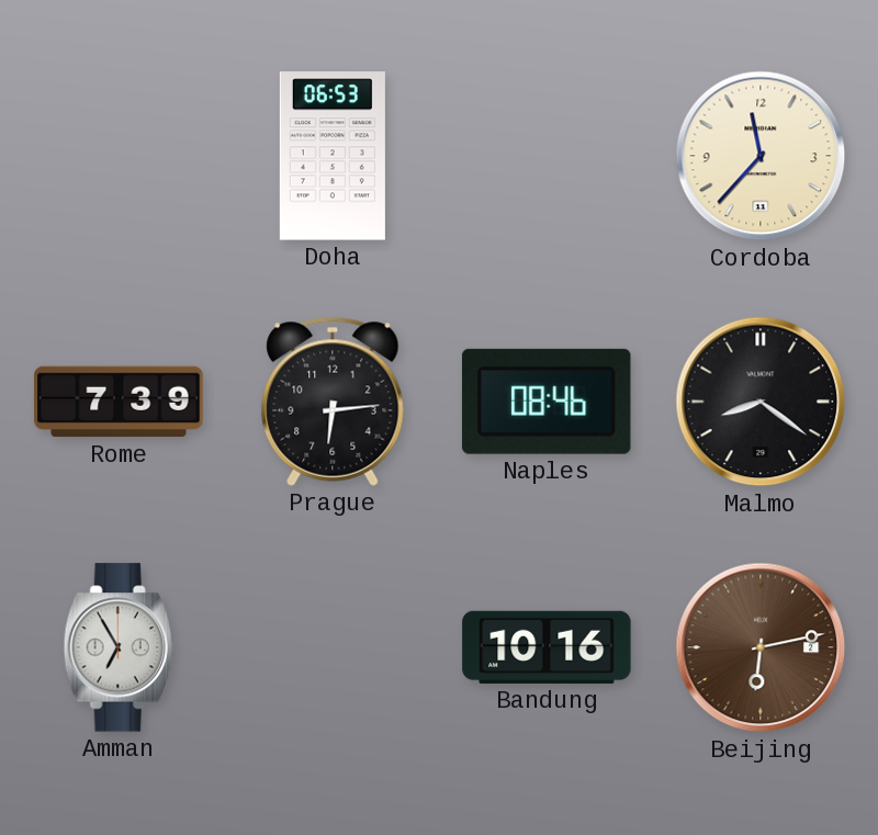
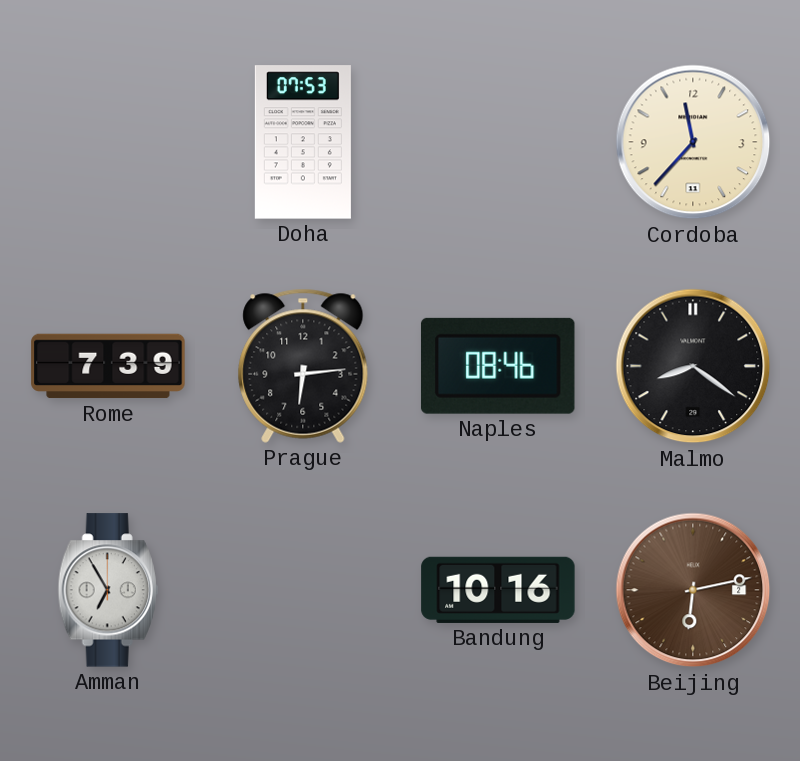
Doha: 06:53 -> 07:53 (303, 142)
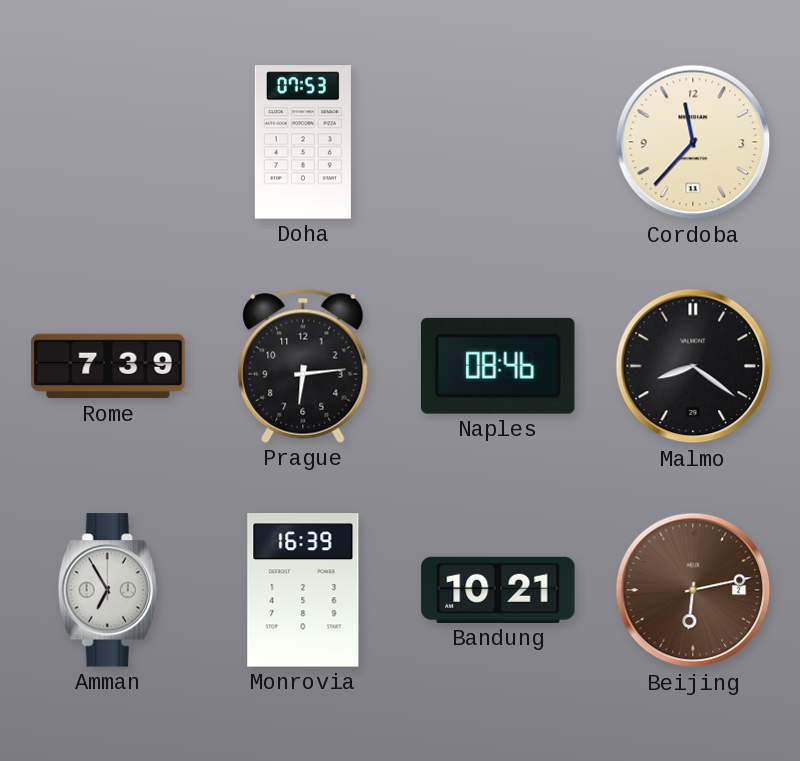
Monrovia: none -> 16:39 (303, 590)
Bandung: 10:16 -> 10:21 (498, 590)
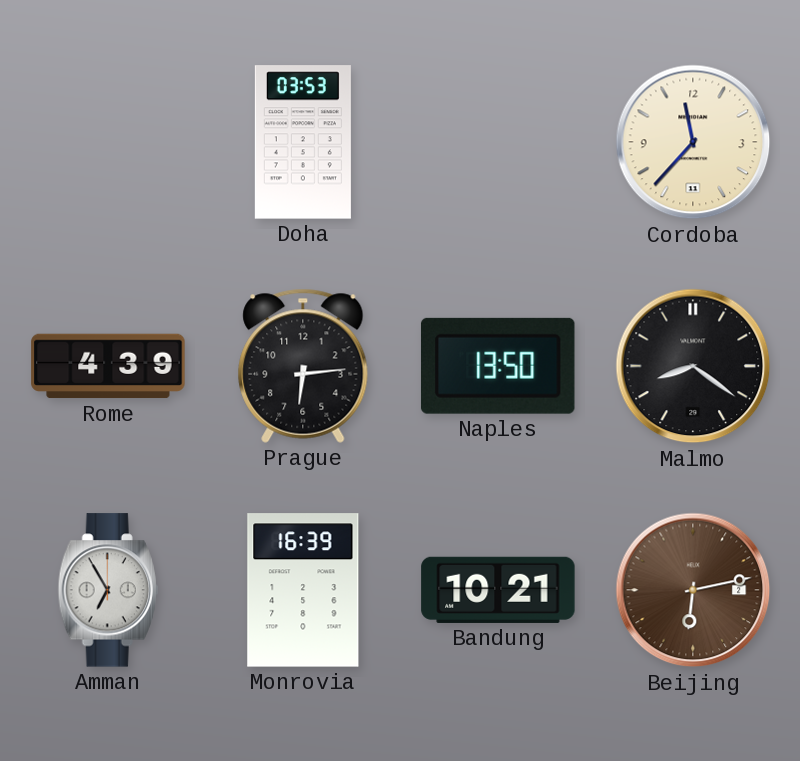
Doha: 07:53 -> 03:53 (303, 142)
Rome: 7:39 -> 4:39 (108, 366)
Naples: 08:46 -> 13:50 (498, 366)
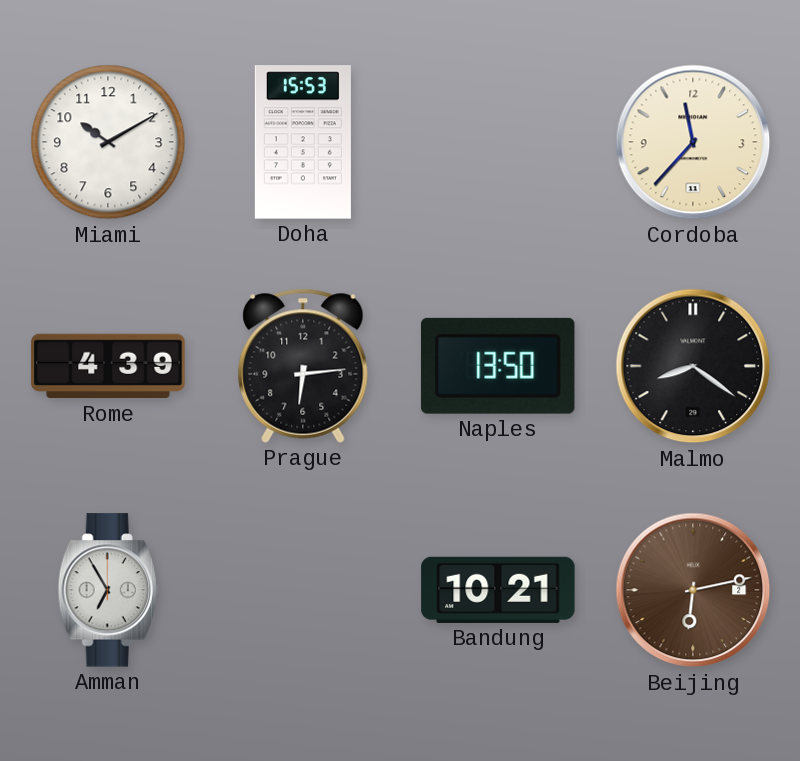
Miami: none -> 10:10 (108, 142)
Doha: 03:53 -> 15:53 (303, 142)
Monrovia: 16:39 -> none (303, 590)
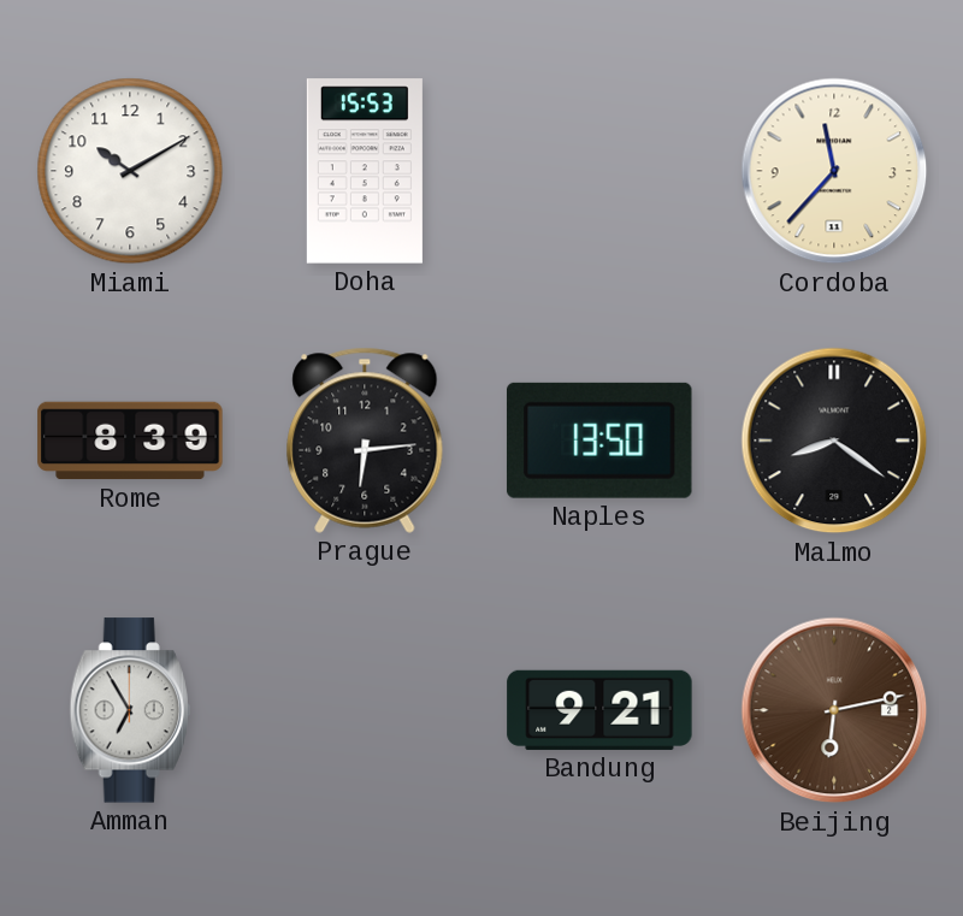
Rome: 4:39 -> 8:39 (130, 441)
Bandung: 10:21 -> 9:21 (599, 710)
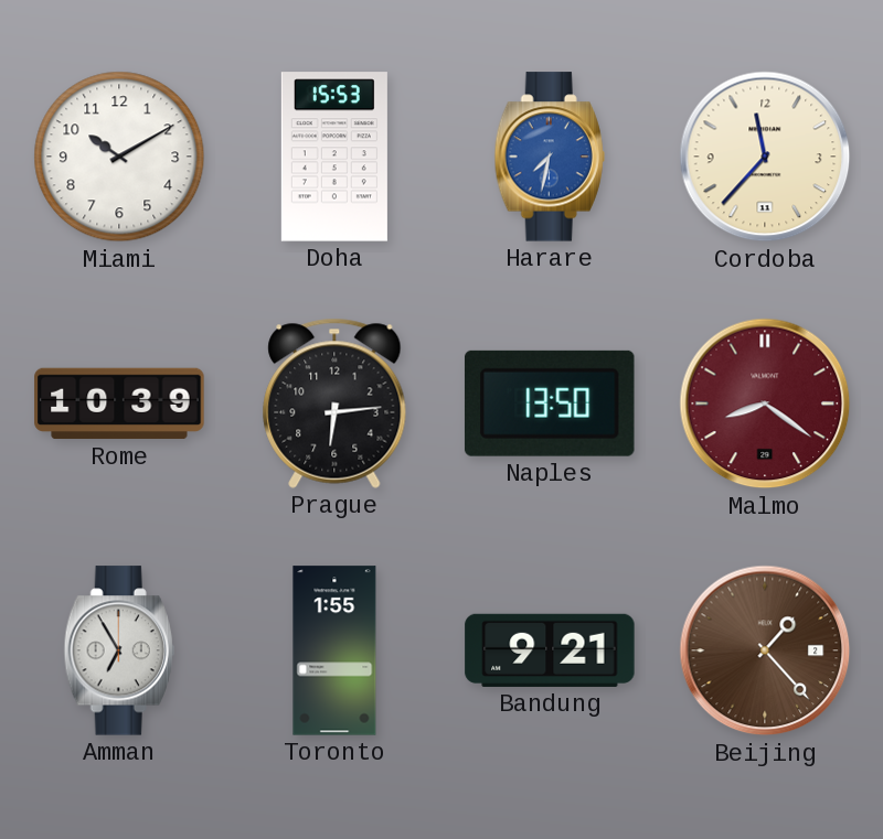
Harare: none -> 7:32 (550, 157)
Rome: 8:39 -> 10:39 (119, 404)
Malmo dial: black -> burgundy (765, 404)
Toronto: none -> 1:55 (334, 650)
Beijing: 6:13 -> 1:23 (765, 650)
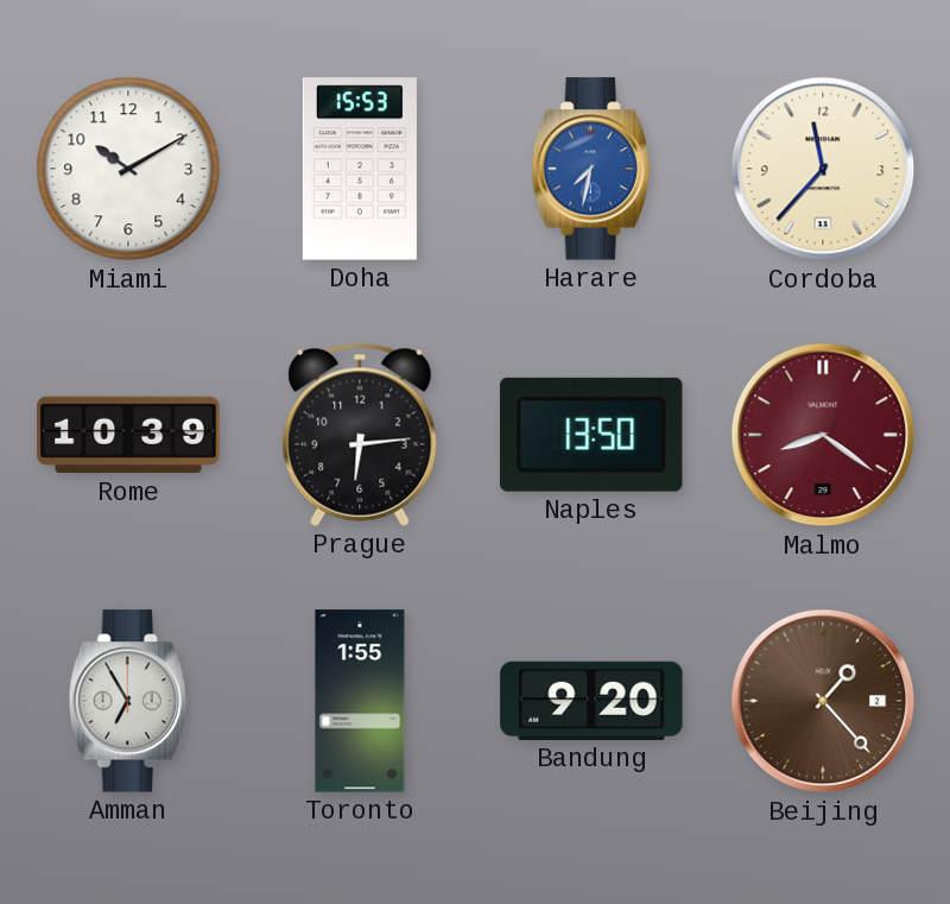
Bandung: 9:21 -> 9:20 (591, 701)
